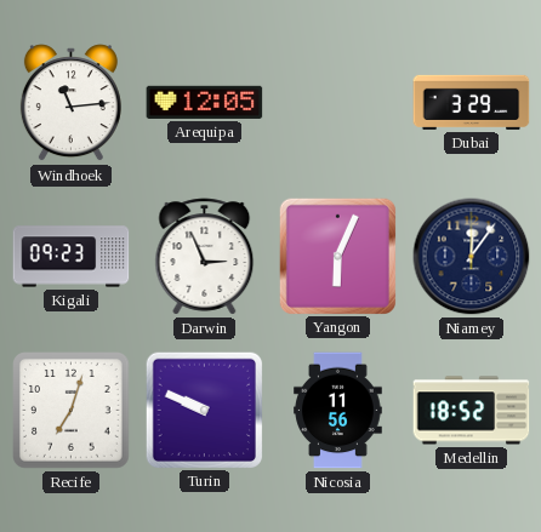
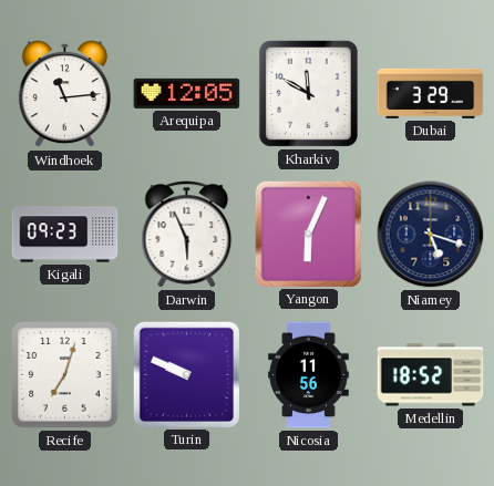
Kharkiv: none -> 11:50 (308, 93)
Darwin: 2:56 -> 5:56 (187, 235)
Niamey: 12:06 -> 5:18 (431, 235)
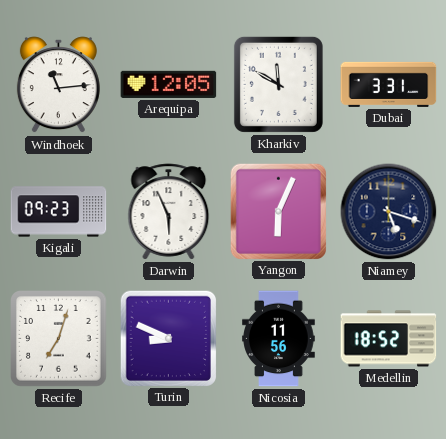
Dubai: 3:29 -> 3:31 (389, 84)
Turin: 9:49 -> 8:49 (168, 338)
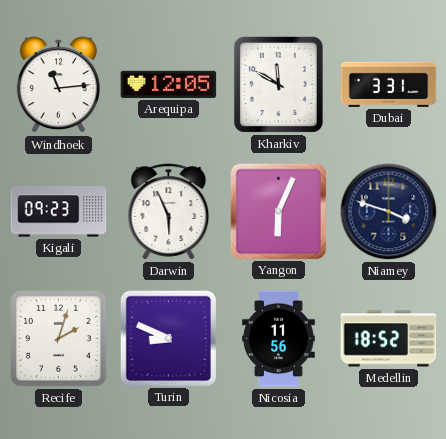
Niamey: 5:18 -> 3:48 (389, 212)
Recife: 7:03 -> 2:03 (59, 339)
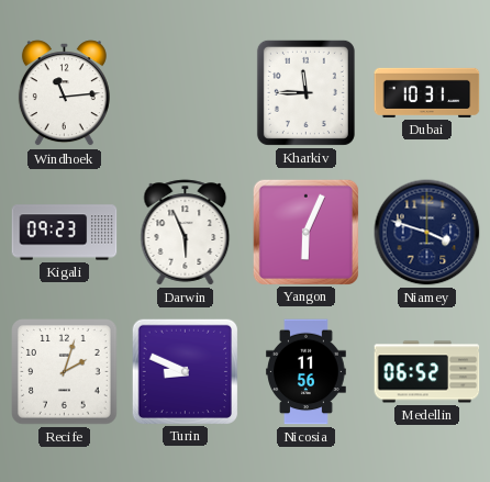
Arequipa: 12:05 -> none (169, 84)
Kharkiv: 11:50 -> 11:45 (305, 92)
Dubai: 3:31 -> 10:31 (427, 92)
Medellin: 18:52 -> 06:52 (427, 372)
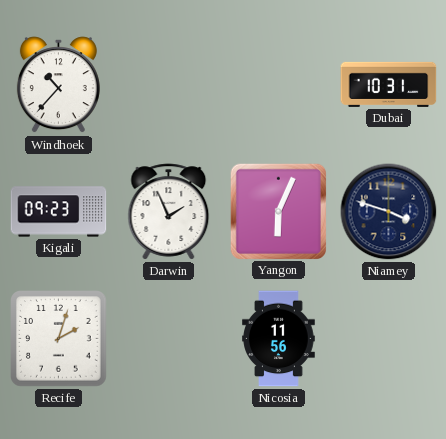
Windhoek: 11:14 -> 10:37 (58, 85)
Kharkiv: 11:45 -> none (305, 92)
Darwin: 5:56 -> 1:56 (169, 212)
Turin: 8:49 -> none (185, 371)
Medellin: 06:52 -> none (427, 372)
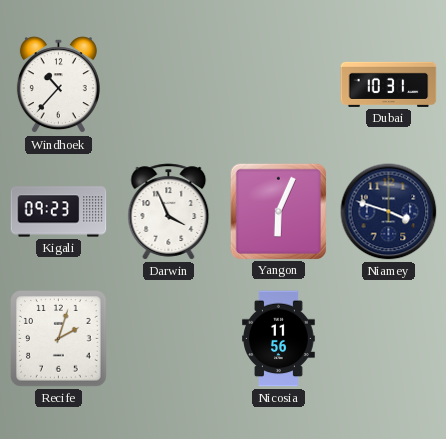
Darwin: 1:56 -> 3:56 (169, 212)
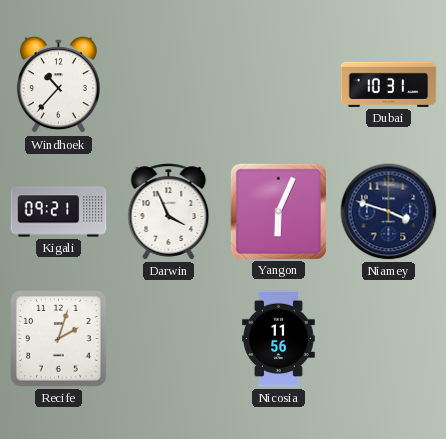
Kigali: 09:23 -> 09:21 (59, 212)
